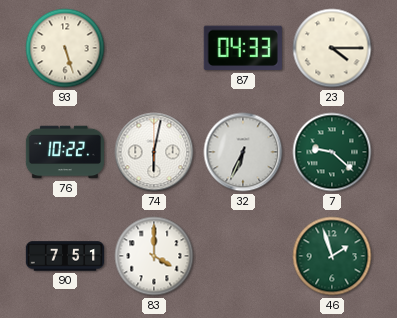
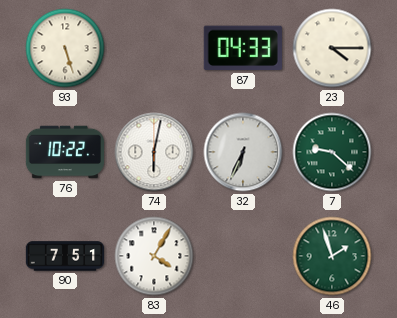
83: 4:00 -> 4:05 (154, 256)
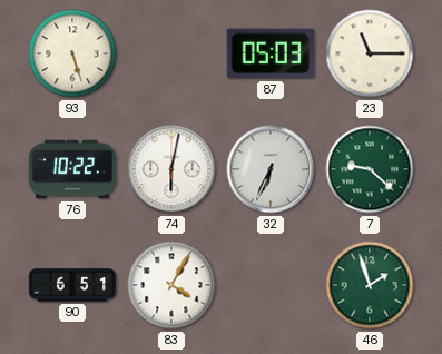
87: 04:33 -> 05:03 (271, 53)
23: 4:15 -> 11:15 (370, 53)
90: 7:51 -> 6:51 (72, 285)
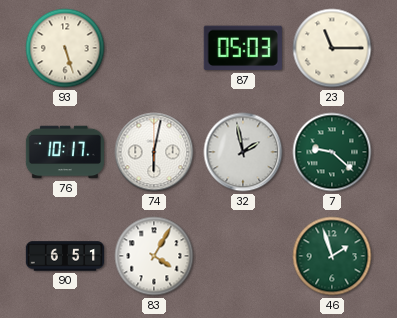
76: 10:22 -> 10:17 (64, 152)
32: 6:34 -> 1:58 (243, 152)
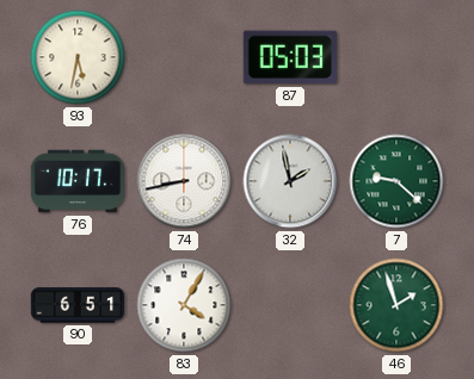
93: 5:27 -> 5:32 (78, 57)
23: 11:15 -> none (332, 48)
74: 6:02 -> 8:43 (184, 181)
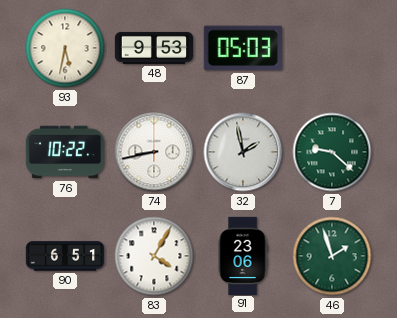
48: none -> 9:53 (154, 48)
76: 10:17 -> 10:22 (64, 152)
91: none -> 23:06 (243, 255)
